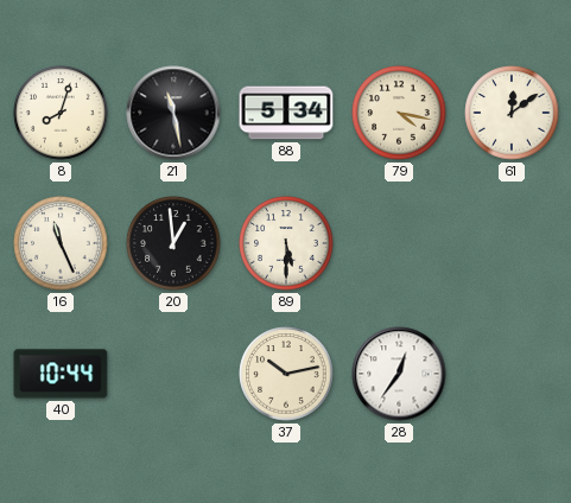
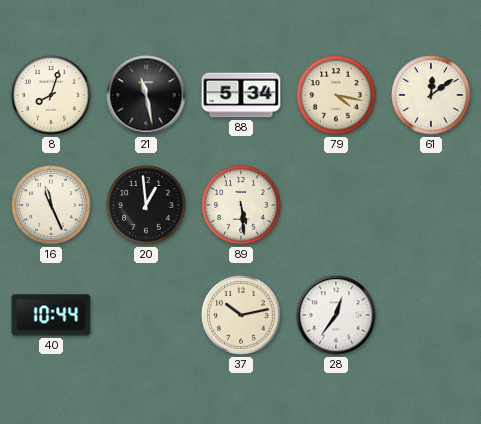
89: 5:30 -> 5:29 (241, 205)
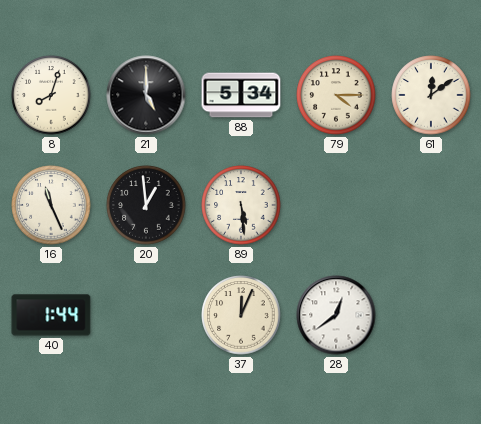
21: 11:28 -> 5:00 (146, 95)
79: 4:17 -> 4:15 (336, 95)
40: 10:44 -> 1:44 (51, 315)
37: 10:13 -> 12:04 (241, 315)
28: 12:36 -> 12:39 (336, 315)
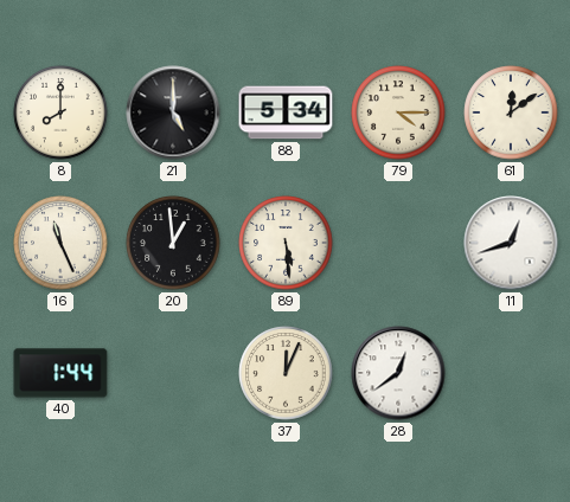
8: 8:03 -> 8:00 (60, 112)
11: none -> 12:42 (511, 243)
